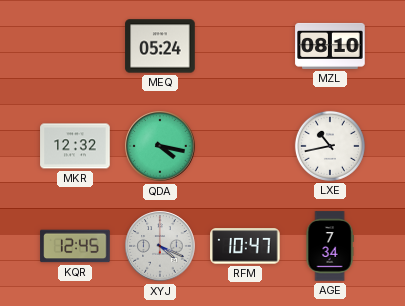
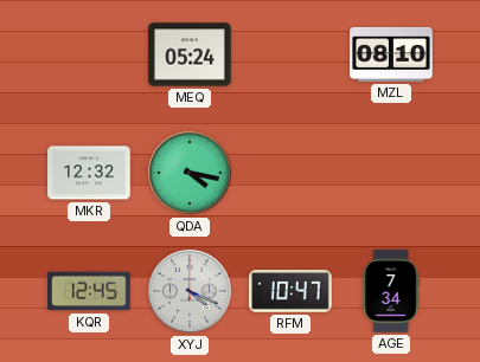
LXE: 10:43 -> none (330, 146)
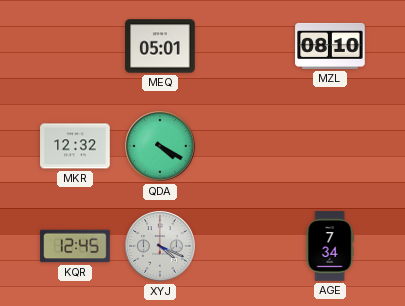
MEQ: 05:24 -> 05:01 (160, 46)
QDA: 4:17 -> 4:20 (160, 146)
RFM: 10:47 -> none (290, 291)
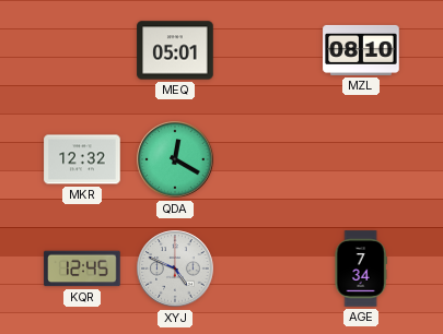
QDA: 4:20 -> 12:20 (175, 159)
XYJ: 4:19 -> 4:49 (175, 269)
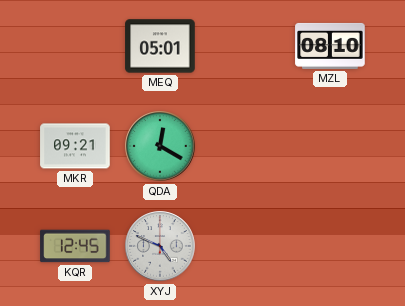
MKR: 12:32 -> 09:21 (75, 146)
AGE: 7:34 -> none (361, 269)
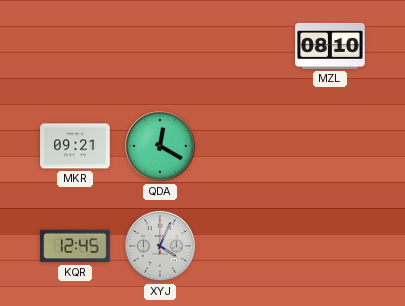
MEQ: 05:01 -> none (160, 46)
XYJ: 4:49 -> 4:04 (160, 246)
